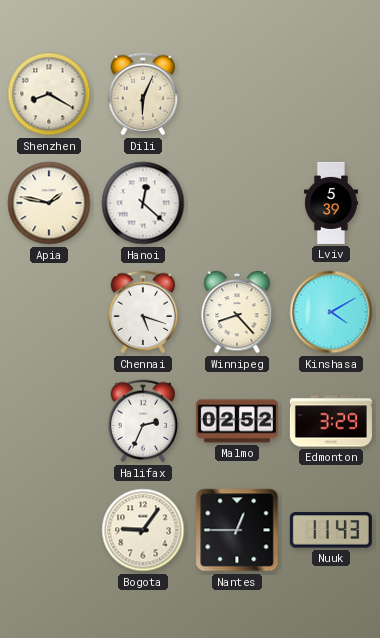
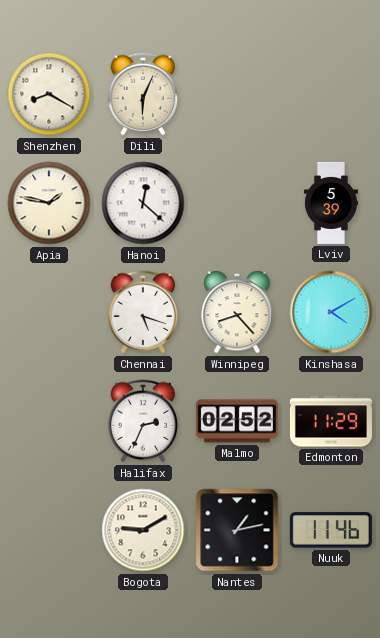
Edmonton: 3:29 -> 11:29 (331, 421)
Bogota: 9:06 -> 9:10 (143, 530)
Nantes: 12:45 -> 1:13 (237, 530)
Nuuk: 11:43 -> 11:46 (331, 530)
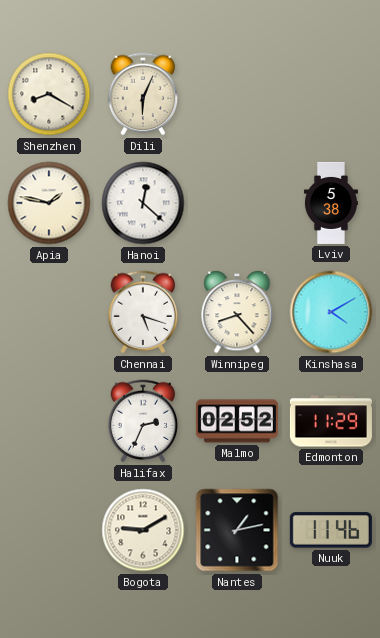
Lviv: 5:39 -> 5:38 (331, 203)
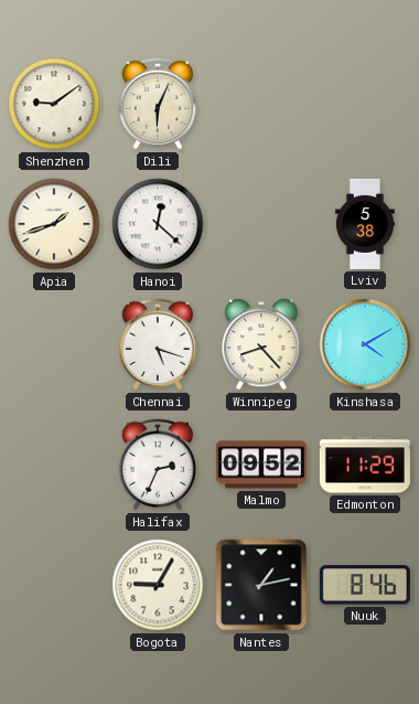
Shenzhen: 8:20 -> 9:09 (54, 104)
Apia: 1:47 -> 1:42 (54, 224)
Malmo: 02:52 -> 09:52 (261, 465)
Bogota: 9:10 -> 9:05 (158, 585)
Nuuk: 11:46 -> 8:46 (365, 585)
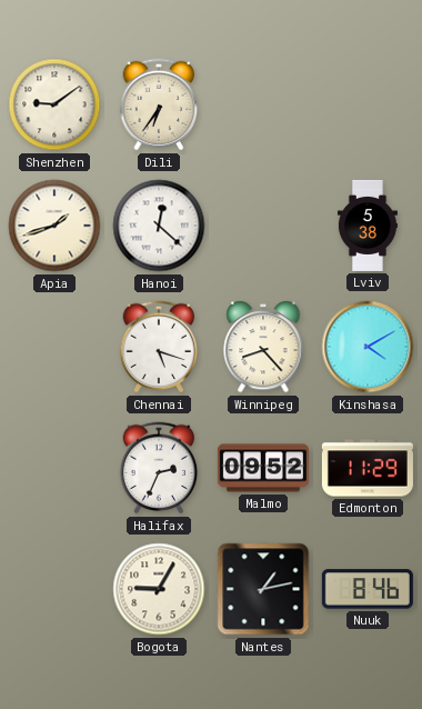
Dili: 6:04 -> 6:36 (159, 104)
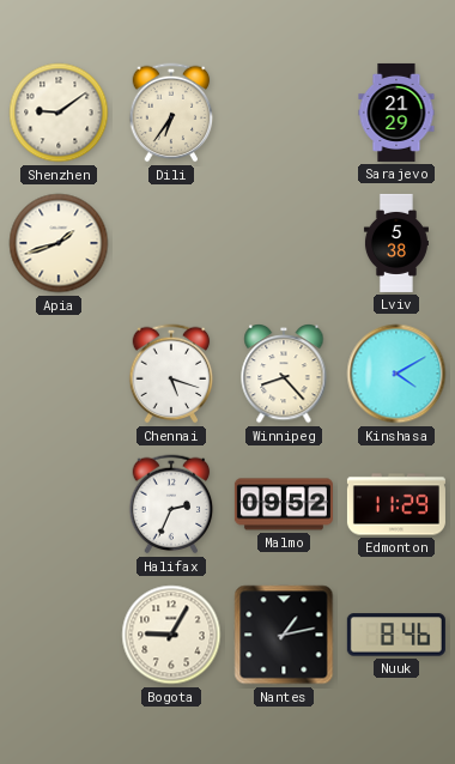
Sarajevo: none -> 21:29 (396, 113)
Hanoi: 12:22 -> none (159, 226)
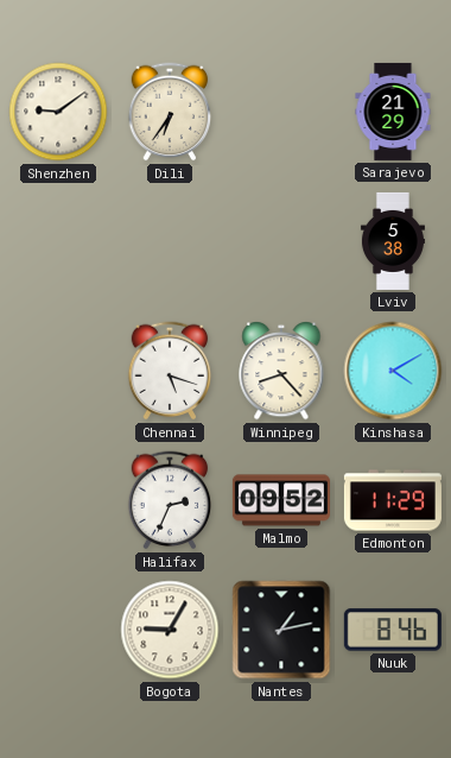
Apia: 1:42 -> none (59, 243)
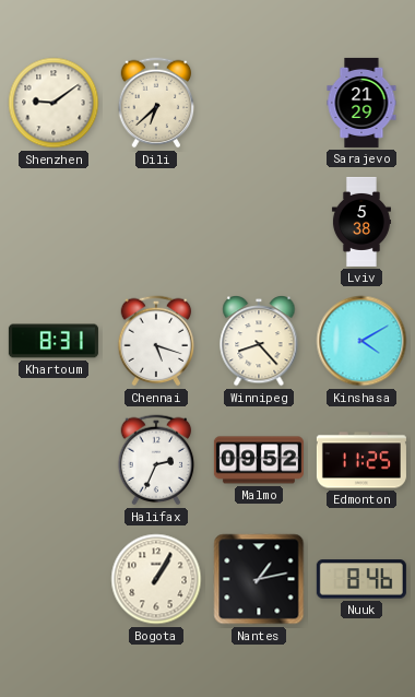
Dili: 6:36 -> 6:38 (156, 103)
Khartoum: none -> 8:31 (54, 341)
Edmonton: 11:29 -> 11:25 (361, 460)
Bogota: 9:05 -> 1:05 (156, 579)
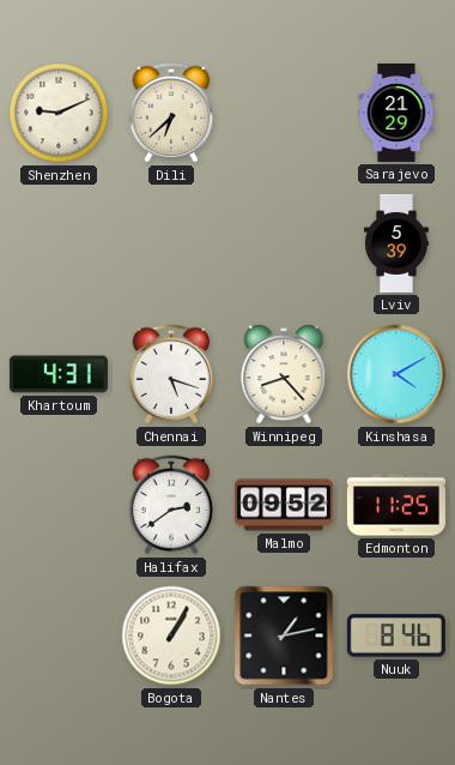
Shenzhen: 9:09 -> 9:11 (59, 113)
Lviv: 5:38 -> 5:39 (396, 243)
Khartoum: 8:31 -> 4:31 (59, 374)
Halifax: 2:34 -> 2:39 (171, 505)
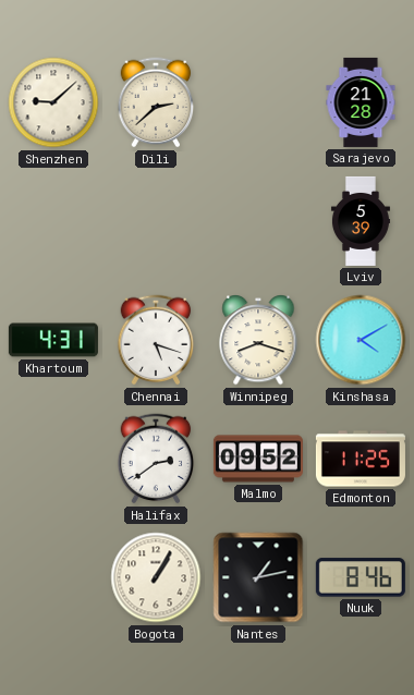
Shenzhen: 9:11 -> 9:08 (53, 102)
Dili: 6:38 -> 2:38 (156, 102)
Sarajevo: 21:29 -> 21:28 (361, 102)
Winnipeg: 8:23 -> 8:18 (258, 341)
